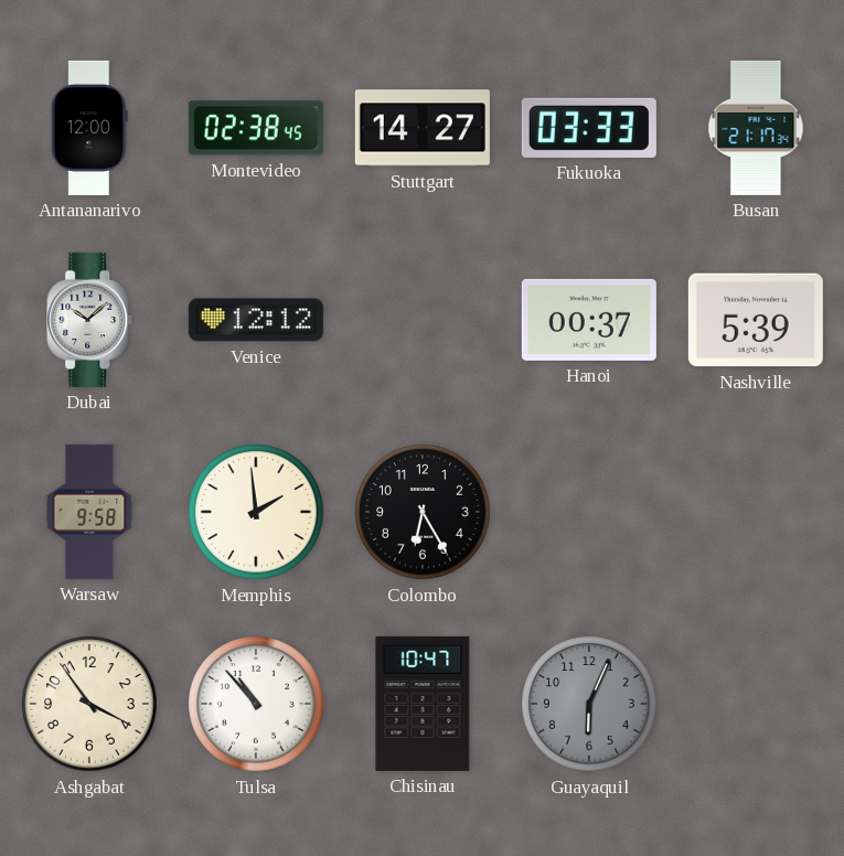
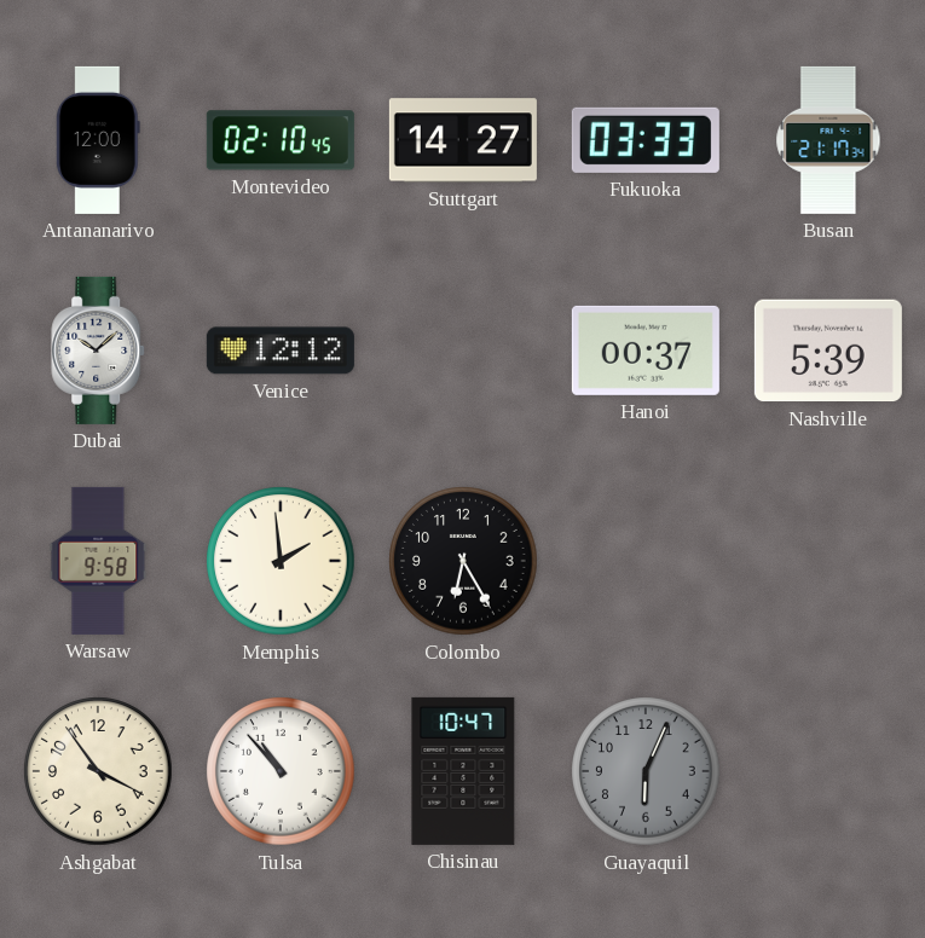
Montevideo: 02:38 -> 02:10 (281, 140)
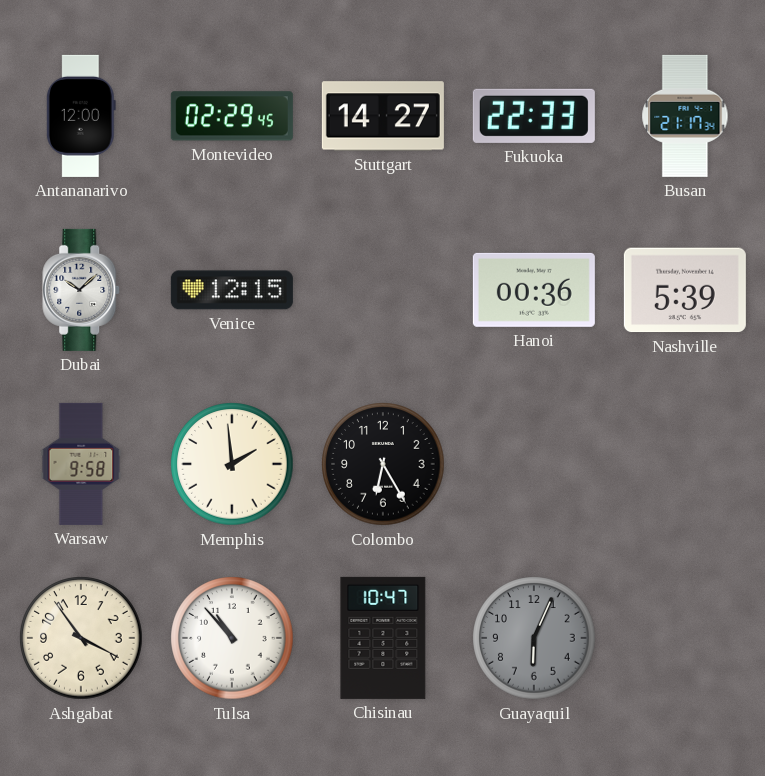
Montevideo: 02:10 -> 02:29 (232, 116)
Fukuoka: 03:33 -> 22:33 (534, 116)
Venice: 12:12 -> 12:15 (232, 290)
Hanoi: 00:37 -> 00:36 (534, 290)
